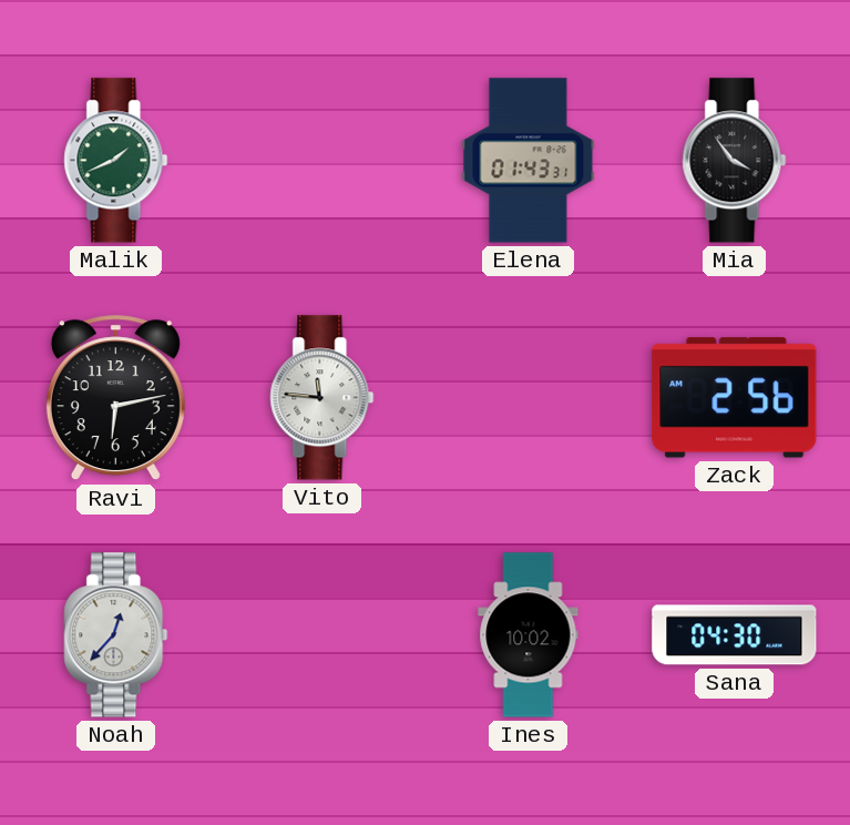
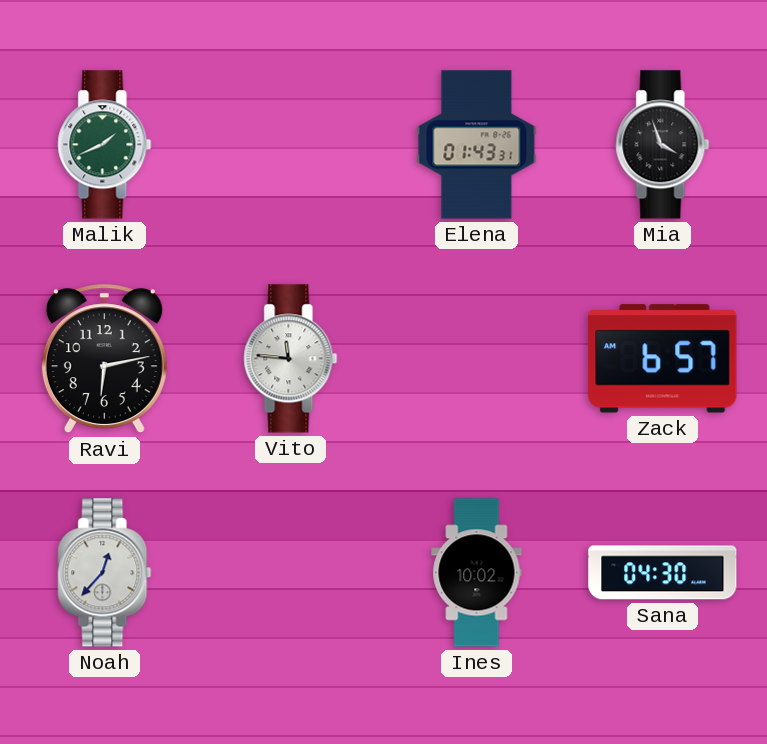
Mia: 3:54 -> 3:57 (663, 145)
Zack: 2:56 -> 6:57 (663, 359)
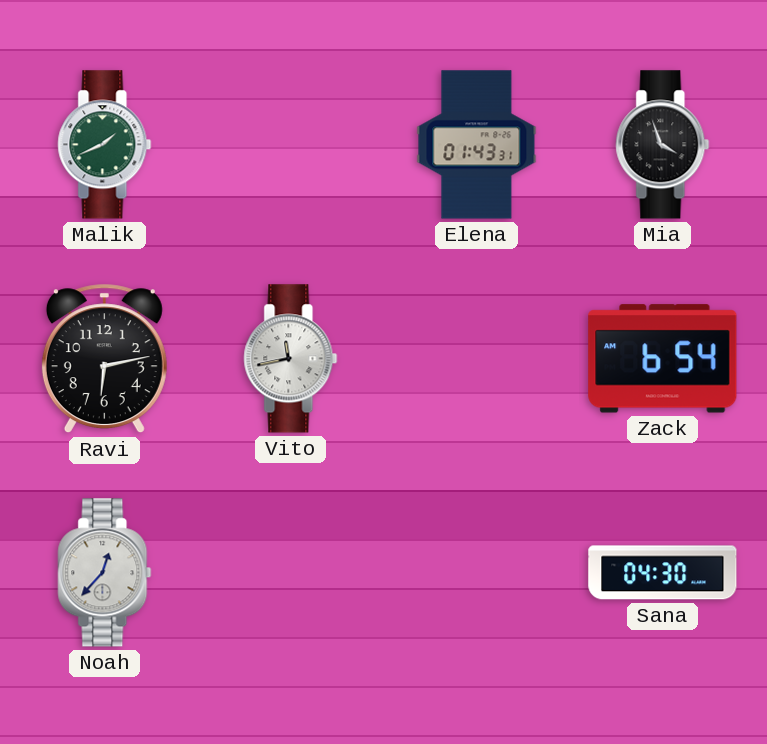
Vito: 11:46 -> 11:43 (291, 359)
Zack: 6:57 -> 6:54 (663, 359)
Ines: 10:02 -> none (477, 573)
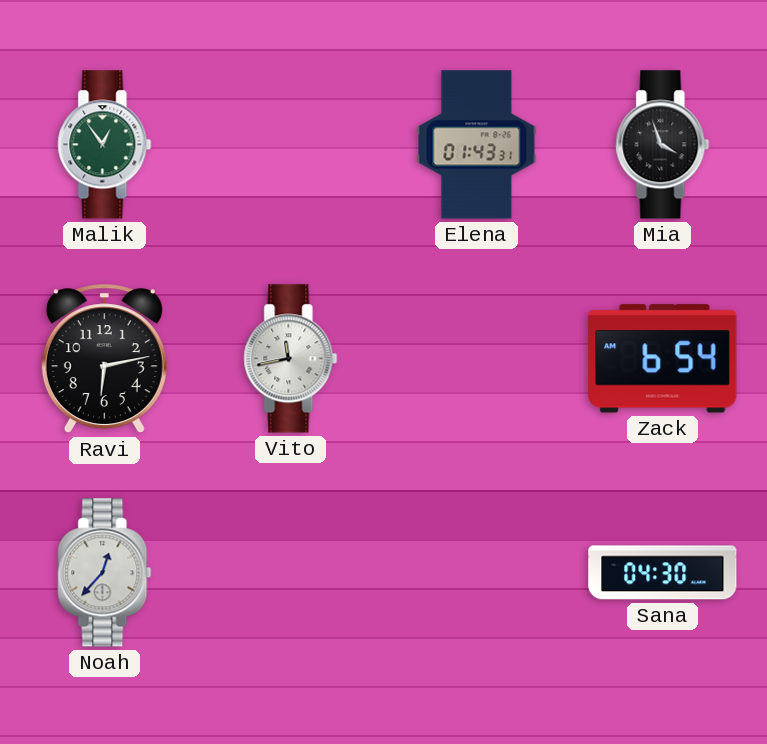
Malik: 1:41 -> 12:54 (105, 145)
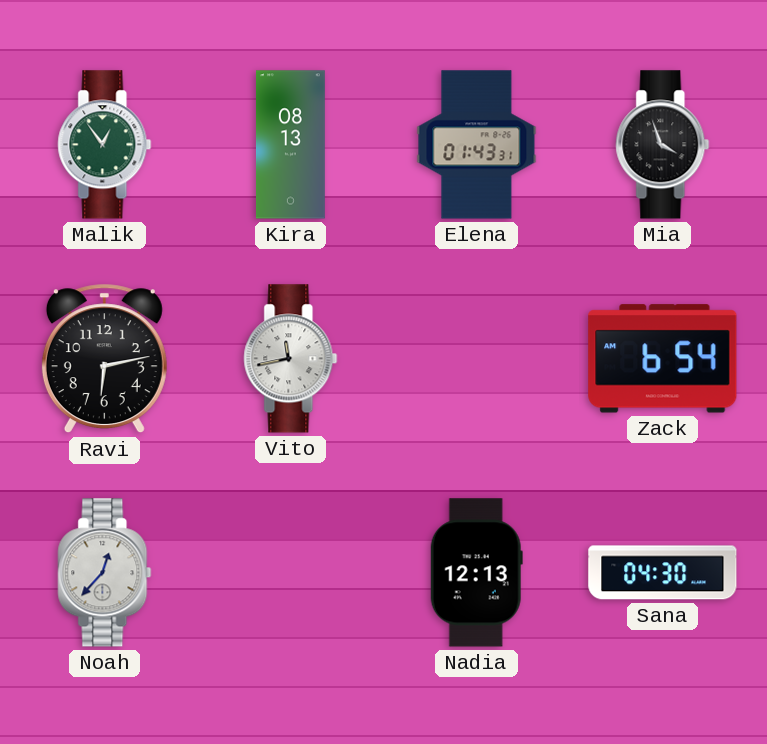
Kira: none -> 08:13 (290, 145)
Nadia: none -> 12:13 (476, 573)
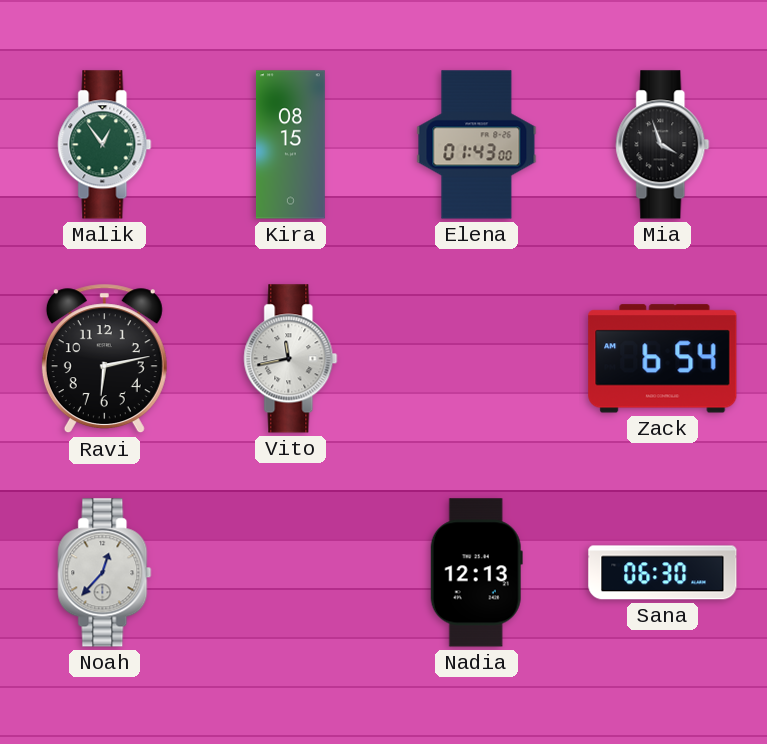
Kira: 08:13 -> 08:15 (290, 145)
Elena: 01:43:31 -> 01:43:00 (477, 145)
Sana: 04:30 -> 06:30 (663, 573)
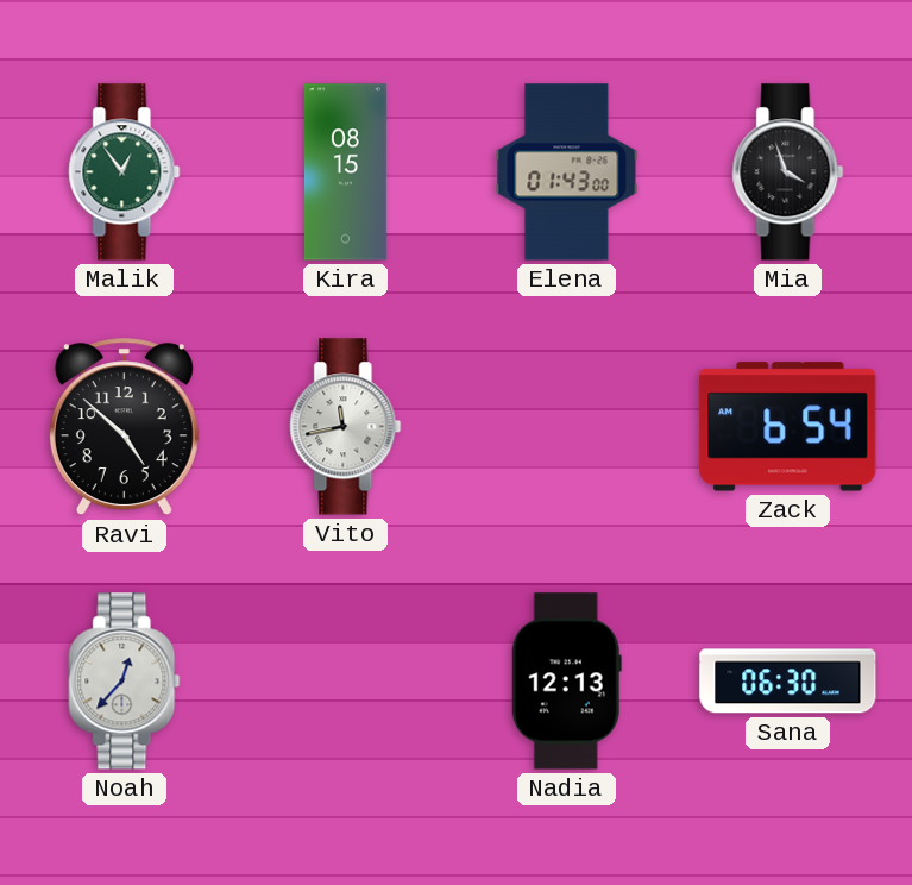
Ravi: 6:13 -> 4:52 (124, 427)
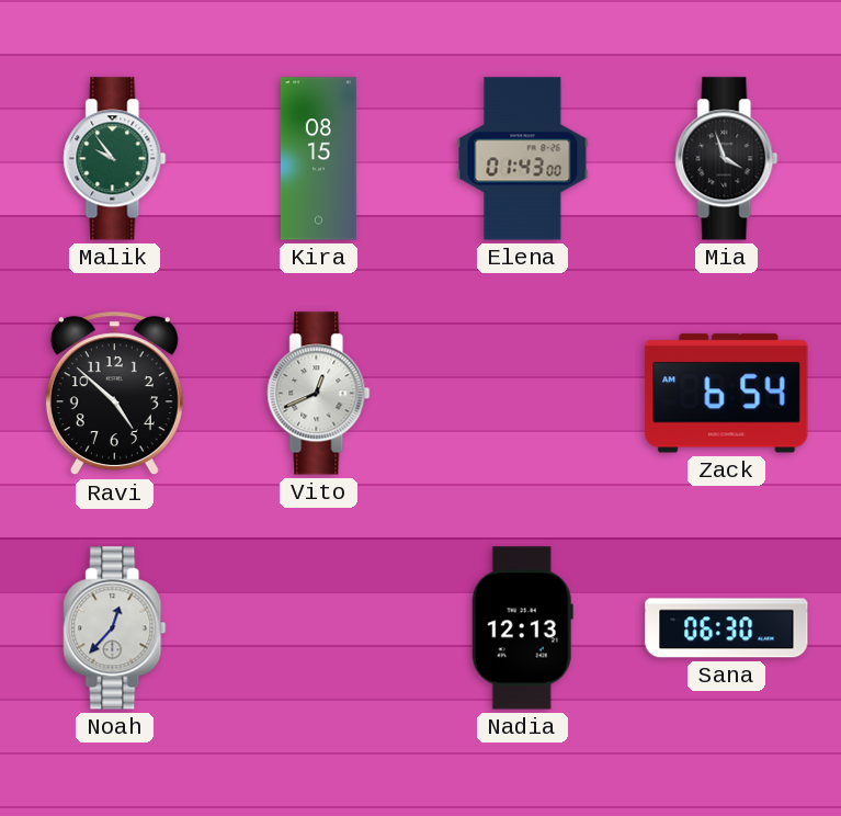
Malik: 12:54 -> 9:54 (115, 159)
Vito: 11:43 -> 12:41 (319, 394)
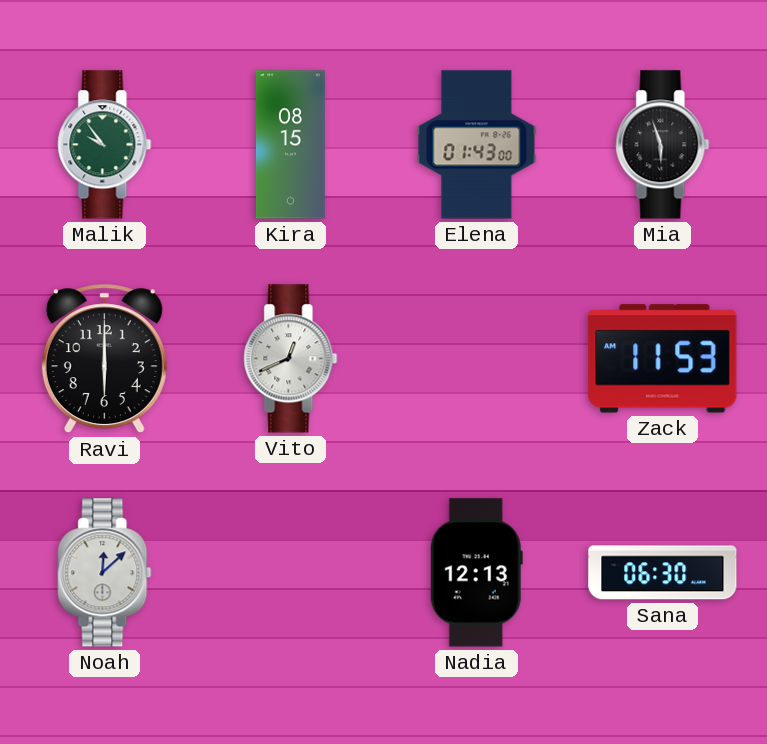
Mia: 3:57 -> 5:57 (663, 145)
Ravi: 4:52 -> 6:00 (104, 359)
Zack: 6:54 -> 11:53 (663, 359)
Noah: 12:37 -> 12:08 (105, 573)
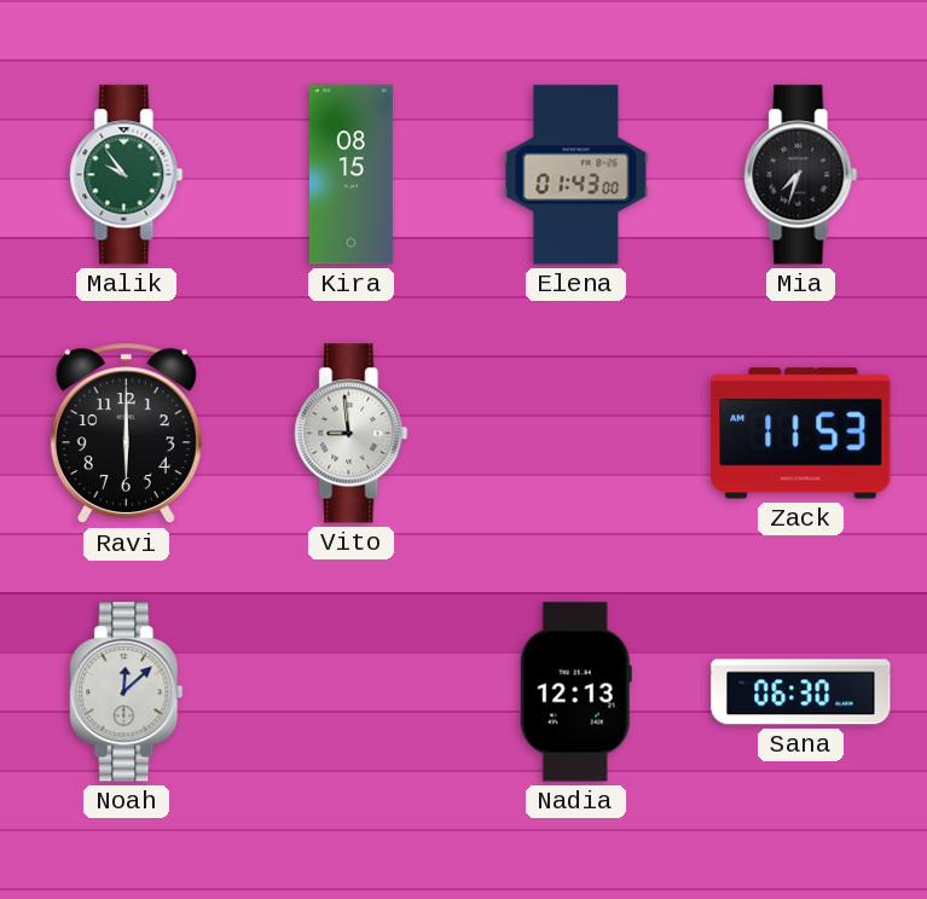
Mia: 5:57 -> 7:33 (801, 175)
Vito: 12:41 -> 8:59 (352, 434)
